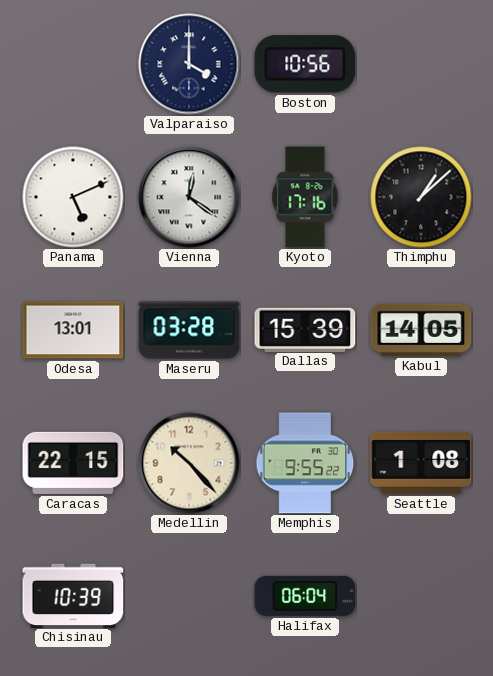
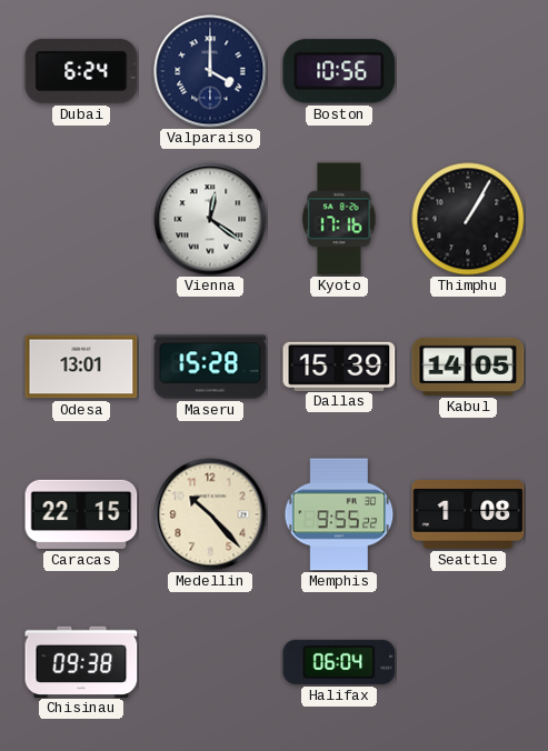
Dubai: none -> 6:24 (81, 71)
Panama: 5:11 -> none (73, 197)
Thimphu: 1:08 -> 1:05 (468, 219)
Maseru: 03:28 -> 15:28 (210, 367)
Chisinau: 10:39 -> 09:38 (81, 661)
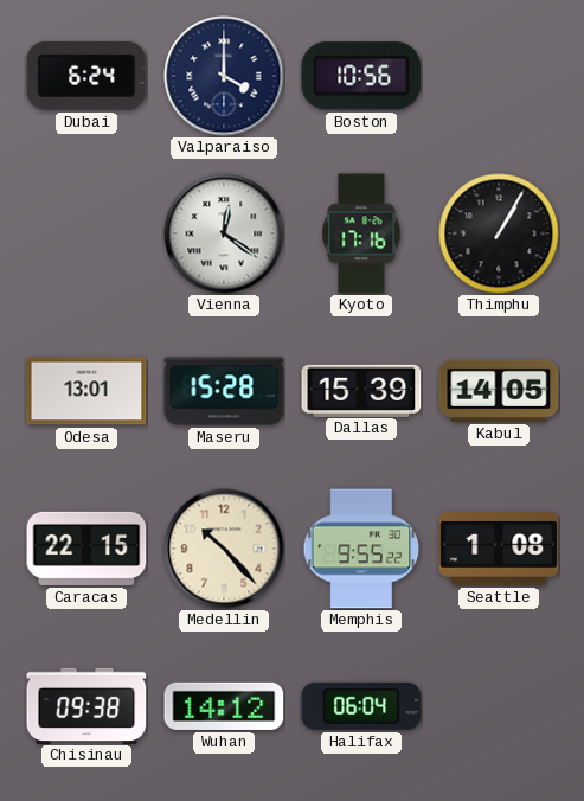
Wuhan: none -> 14:12 (224, 706)
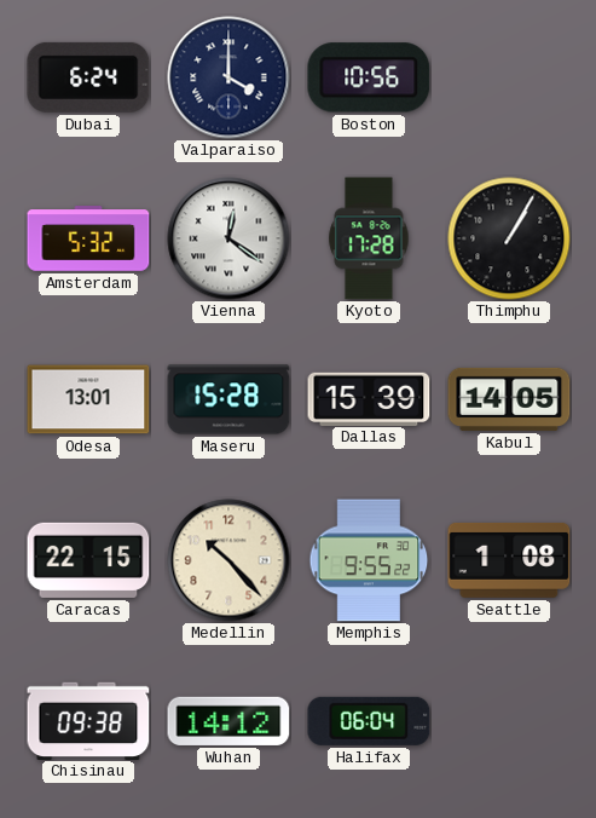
Amsterdam: none -> 5:32 (88, 238)
Kyoto: 17:16 -> 17:28 (369, 238)
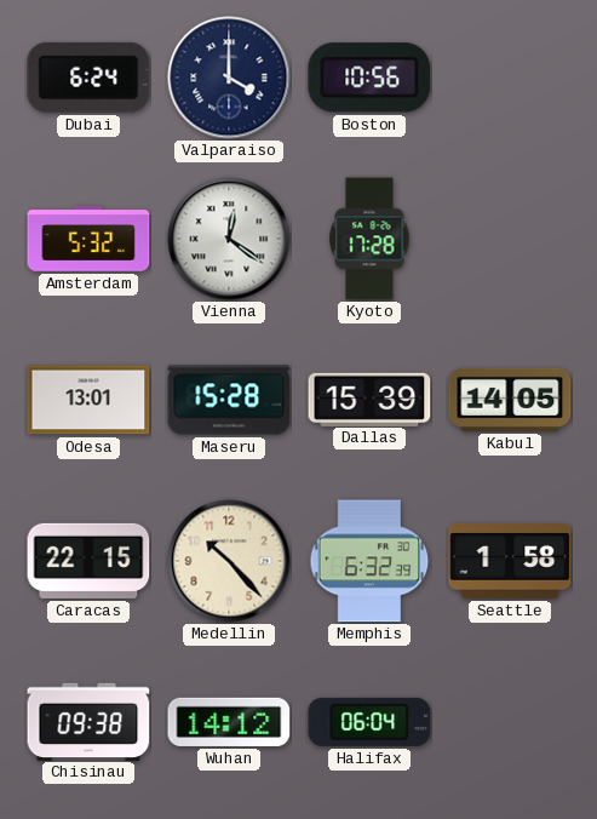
Thimphu: 1:05 -> none (509, 238)
Memphis: 9:55 -> 6:32 (369, 561)
Seattle: 1:08 -> 1:58 (510, 561)
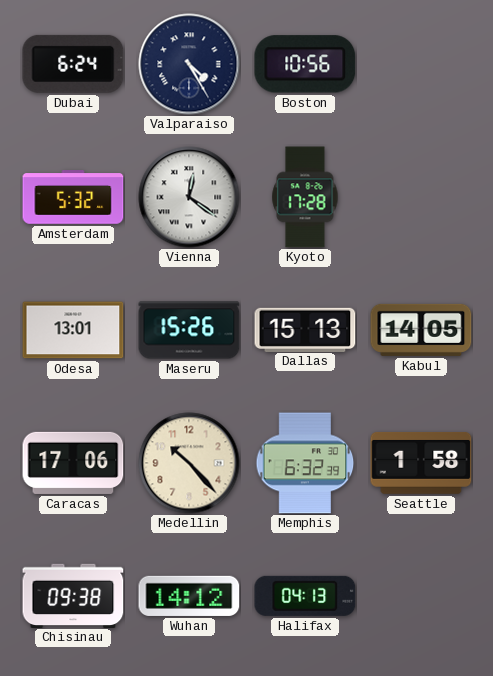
Valparaiso: 4:00 -> 4:25 (189, 64)
Maseru: 15:28 -> 15:26 (189, 330)
Dallas: 15:39 -> 15:13 (305, 329)
Caracas: 22:15 -> 17:06 (73, 463)
Halifax: 06:04 -> 04:13 (305, 596)
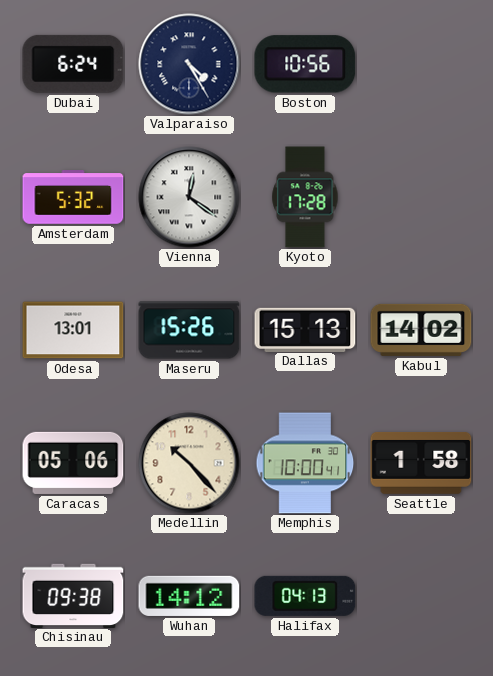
Kabul: 14:05 -> 14:02 (421, 330)
Caracas: 17:06 -> 05:06 (73, 463)
Memphis: 6:32 -> 10:00 (305, 463)
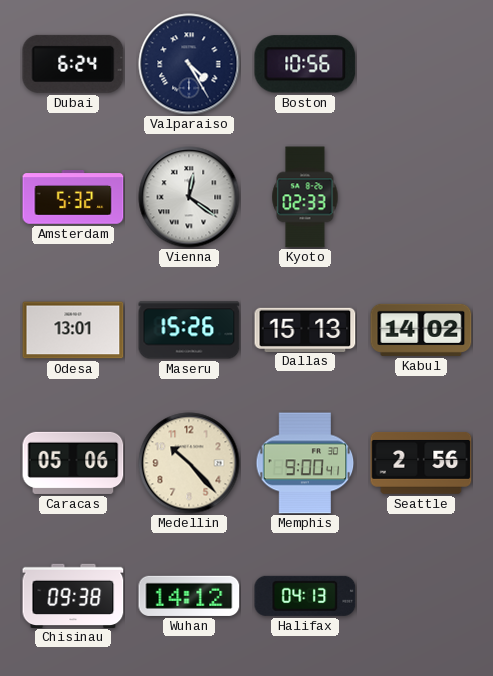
Kyoto: 17:28 -> 02:33 (305, 197)
Memphis: 10:00 -> 9:00 (305, 463)
Seattle: 1:58 -> 2:56 (421, 463)
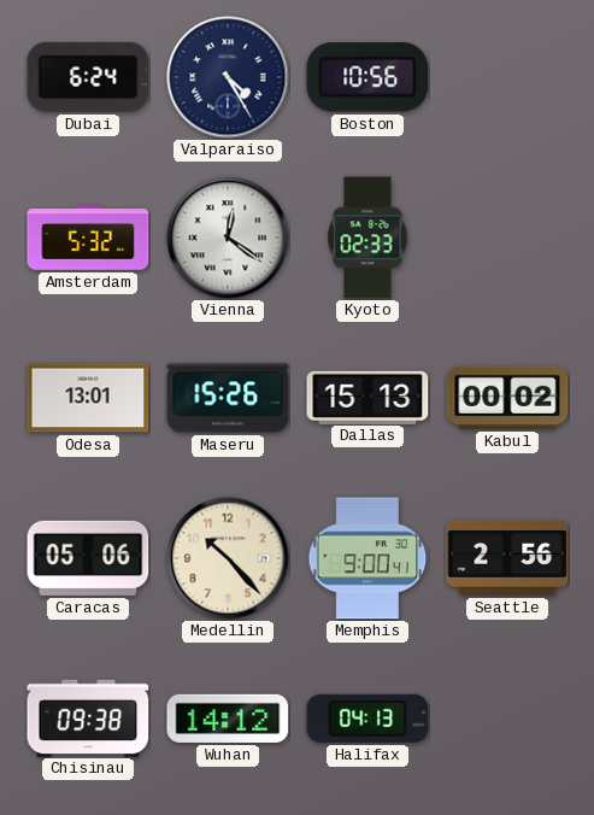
Kabul: 14:02 -> 00:02 (507, 398)
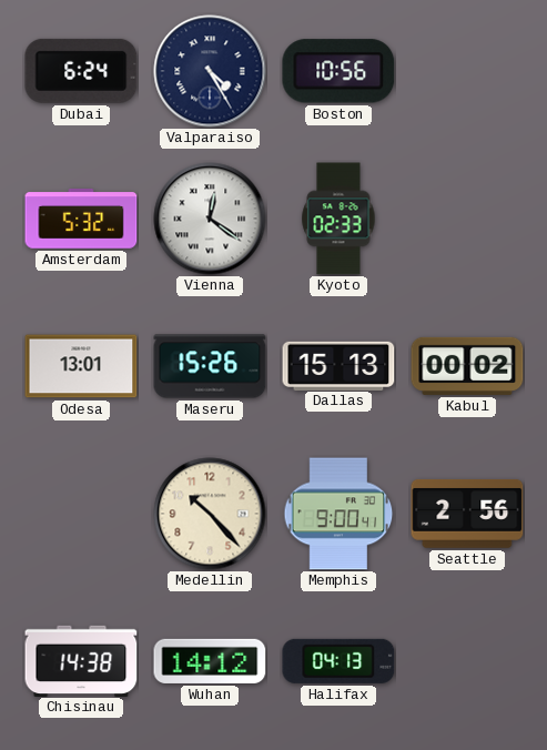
Caracas: 05:06 -> none (88, 558)
Chisinau: 09:38 -> 14:38 (81, 660)
